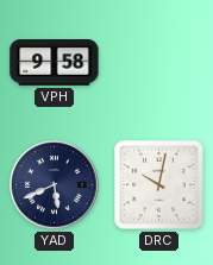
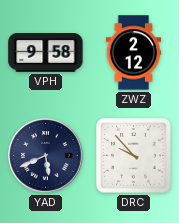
ZWZ: none -> 2:12 (134, 53)
DRC: 10:02 -> 9:53 (134, 156)
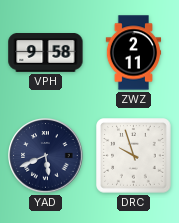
ZWZ: 2:12 -> 2:11 (134, 53)
DRC: 9:53 -> 9:57 (134, 156)
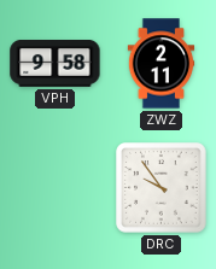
YAD: 5:41 -> none (46, 156)
DRC: 9:57 -> 9:54 (162, 188)
